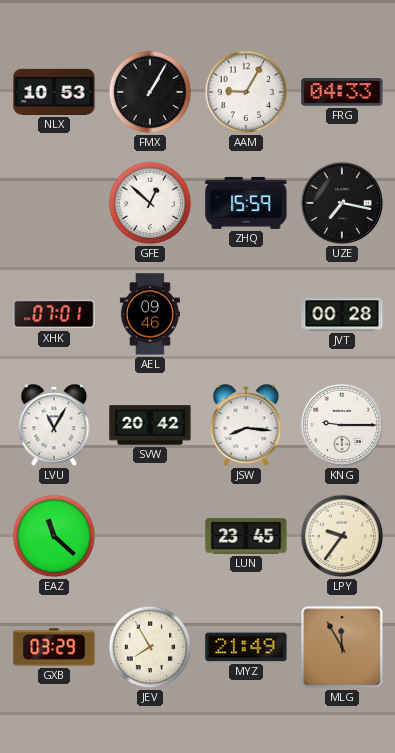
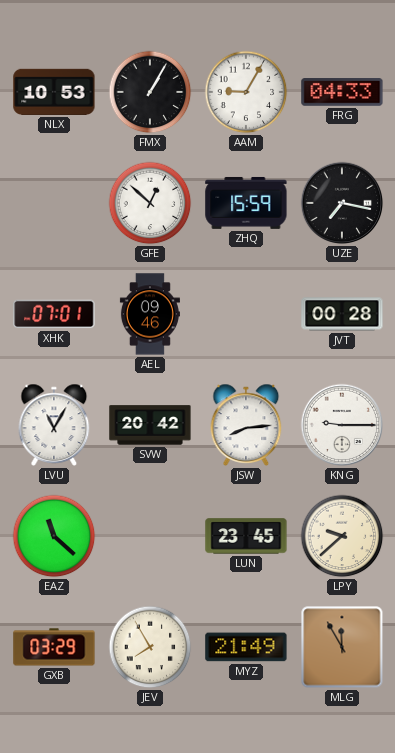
JSW: 8:16 -> 8:14 (246, 425)
LPY: 9:36 -> 9:38 (342, 536)
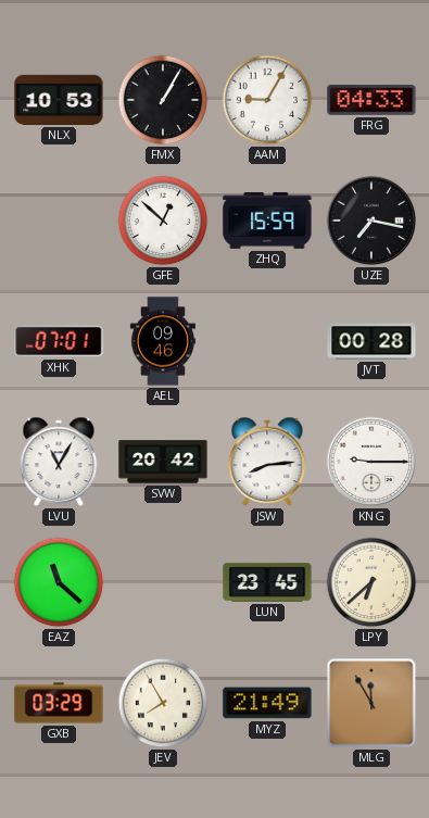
LPY: 9:38 -> 6:38 (371, 582)
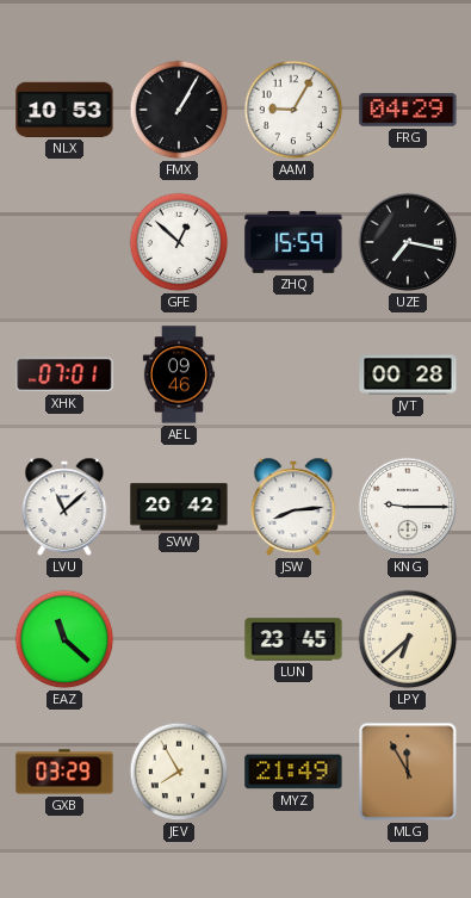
FRG: 04:33 -> 04:29 (408, 110)
LVU: 11:05 -> 11:08 (64, 507)
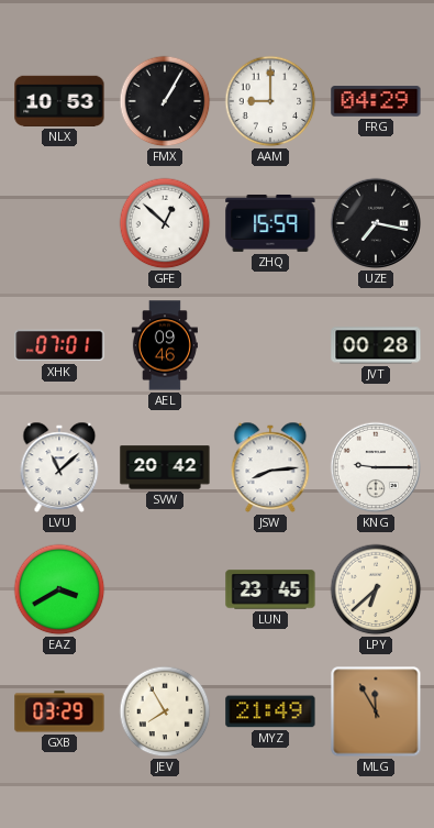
AAM: 9:05 -> 9:00 (270, 101)
EAZ: 11:22 -> 3:40 (59, 589)
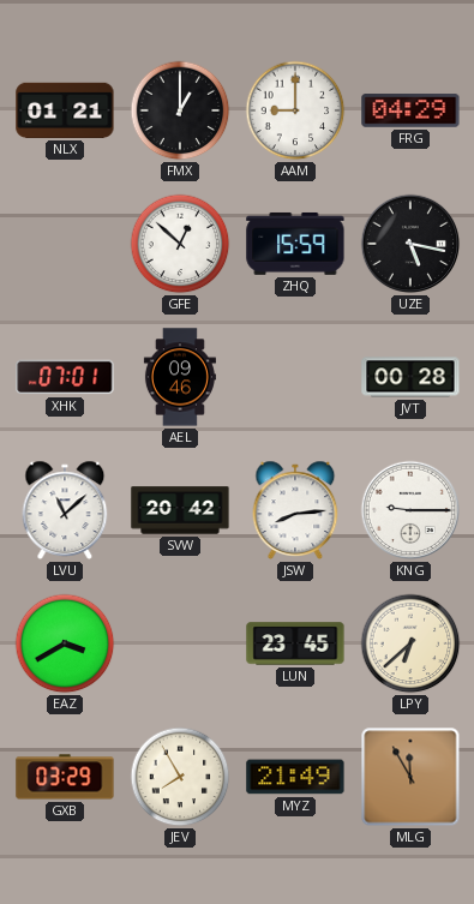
NLX: 10:53 -> 01:21 (65, 110)
FMX: 1:05 -> 1:00 (180, 110)
UZE: 7:17 -> 5:17 (410, 244)
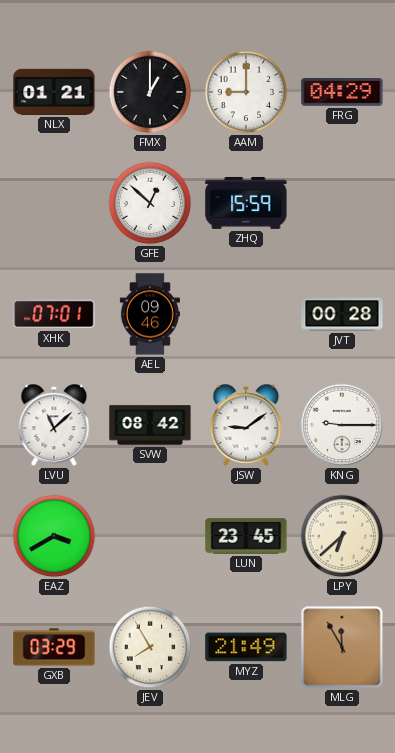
UZE: 5:17 -> none (410, 244)
SVW: 20:42 -> 08:42 (150, 425)
JSW: 8:14 -> 9:09 (246, 425)
